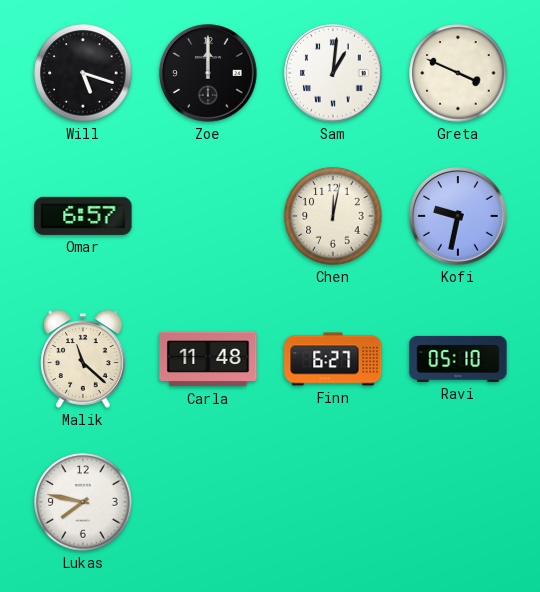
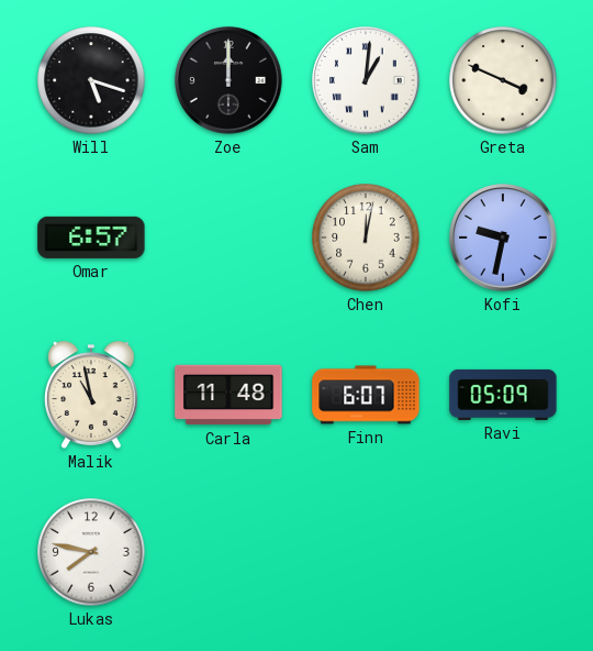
Malik: 11:22 -> 10:58 (92, 395)
Finn: 6:27 -> 6:07 (366, 395)
Ravi: 05:10 -> 05:09 (503, 395)
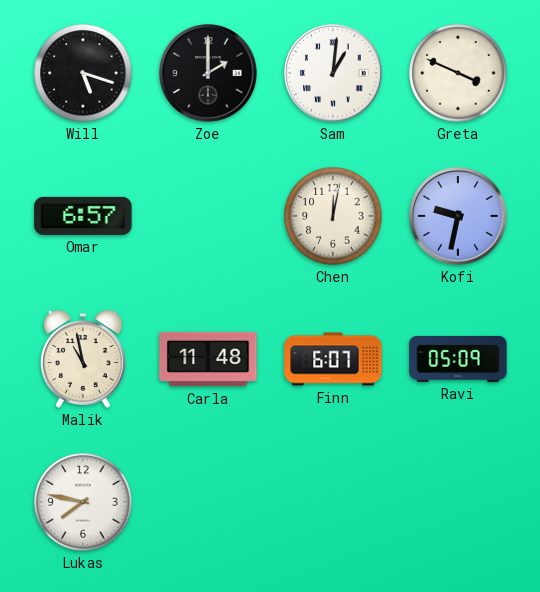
Zoe: 12:00 -> 2:00 (208, 73)
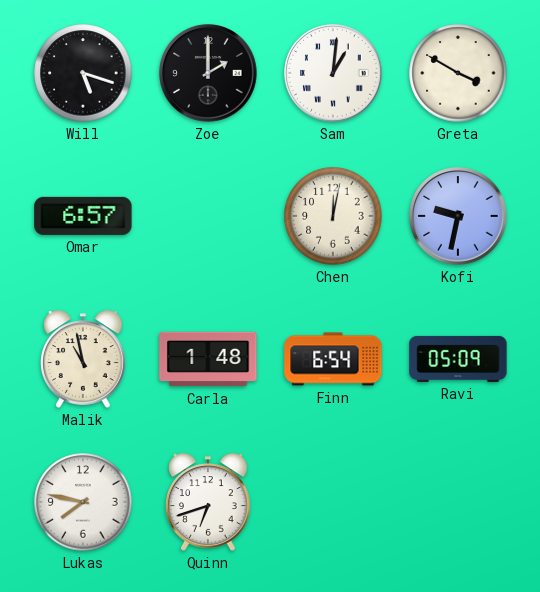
Greta: 3:49 -> 3:50 (458, 73)
Carla: 11:48 -> 1:48 (208, 359)
Finn: 6:07 -> 6:54 (333, 359)
Quinn: none -> 6:42 (209, 502)
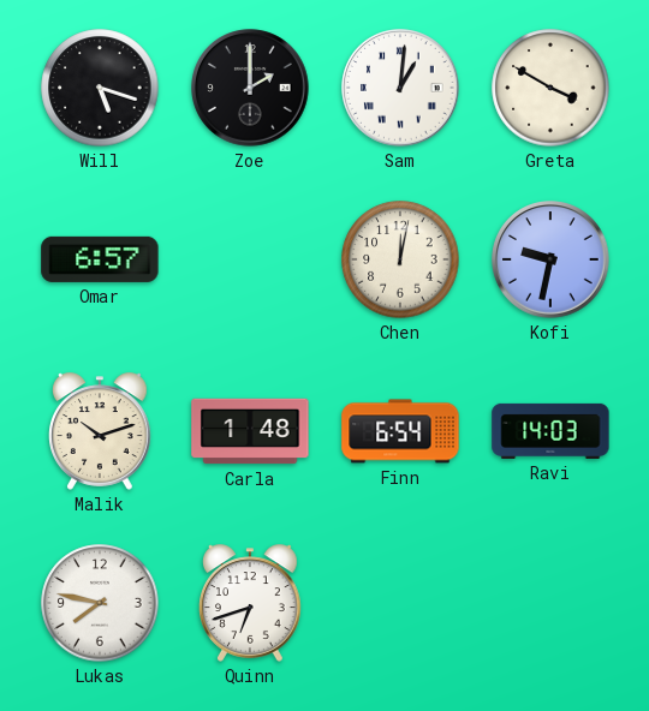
Malik: 10:58 -> 10:12 (101, 431)
Ravi: 05:09 -> 14:03 (550, 431)
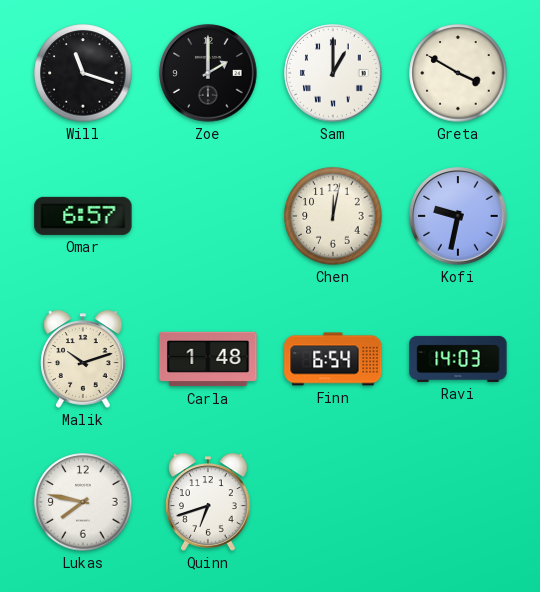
Will: 5:18 -> 11:18 (83, 73)
Sam: 1:01 -> 1:00 (333, 73)
